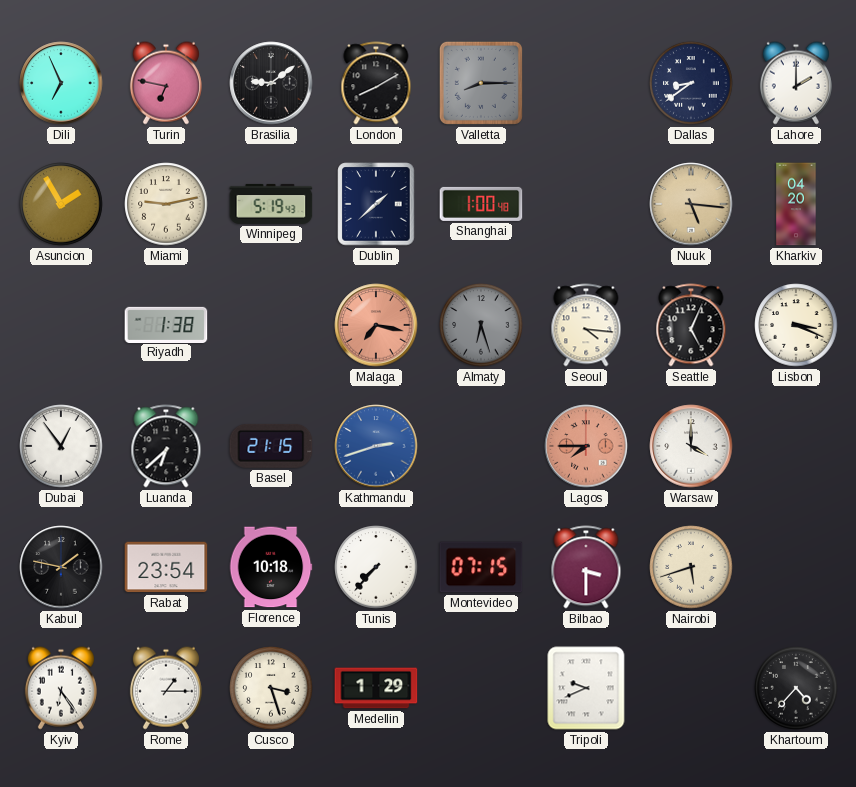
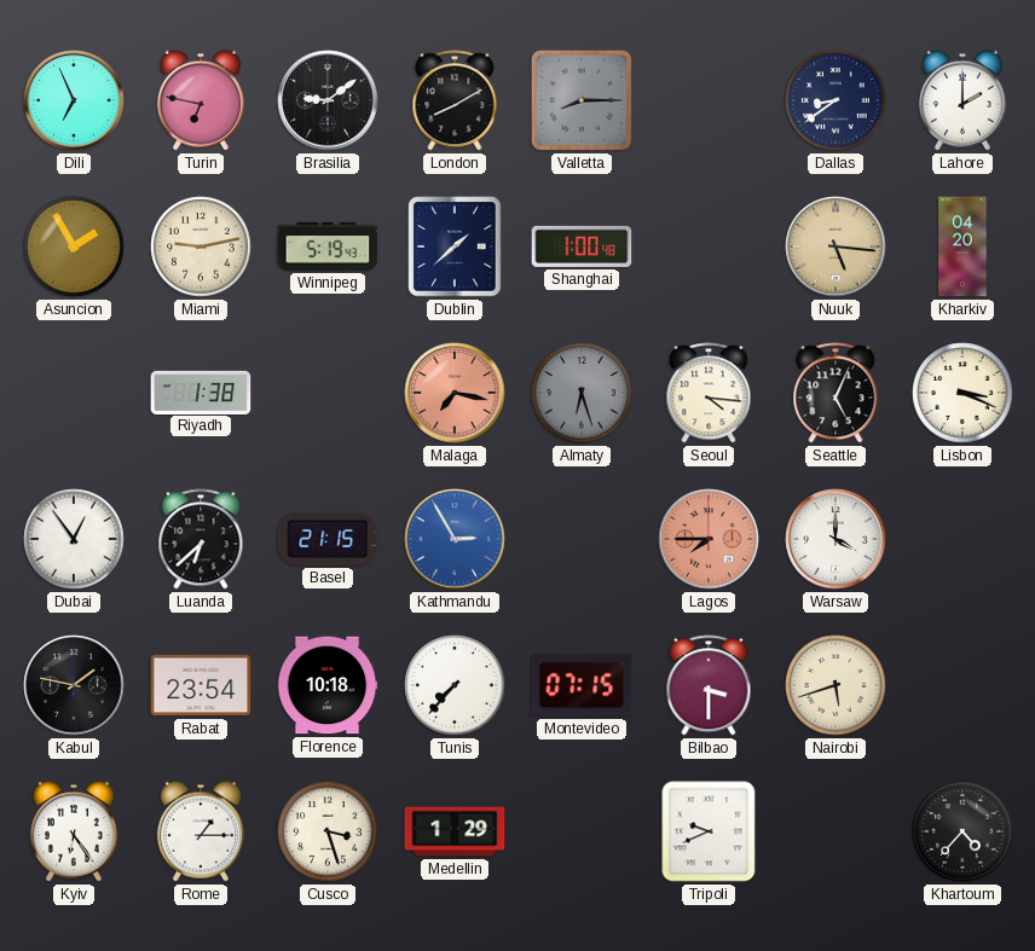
Kathmandu: 2:42 -> 2:55 (455, 539)
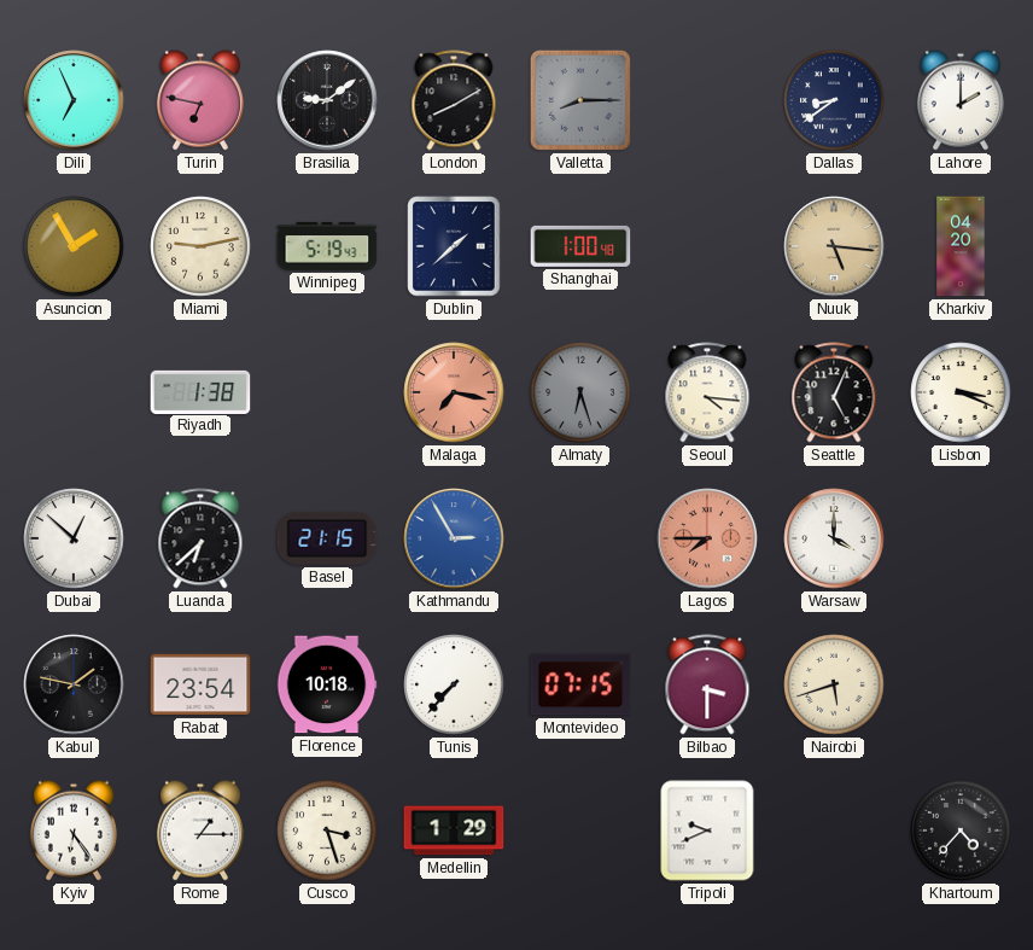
Dubai: 12:54 -> 12:52 (74, 538)
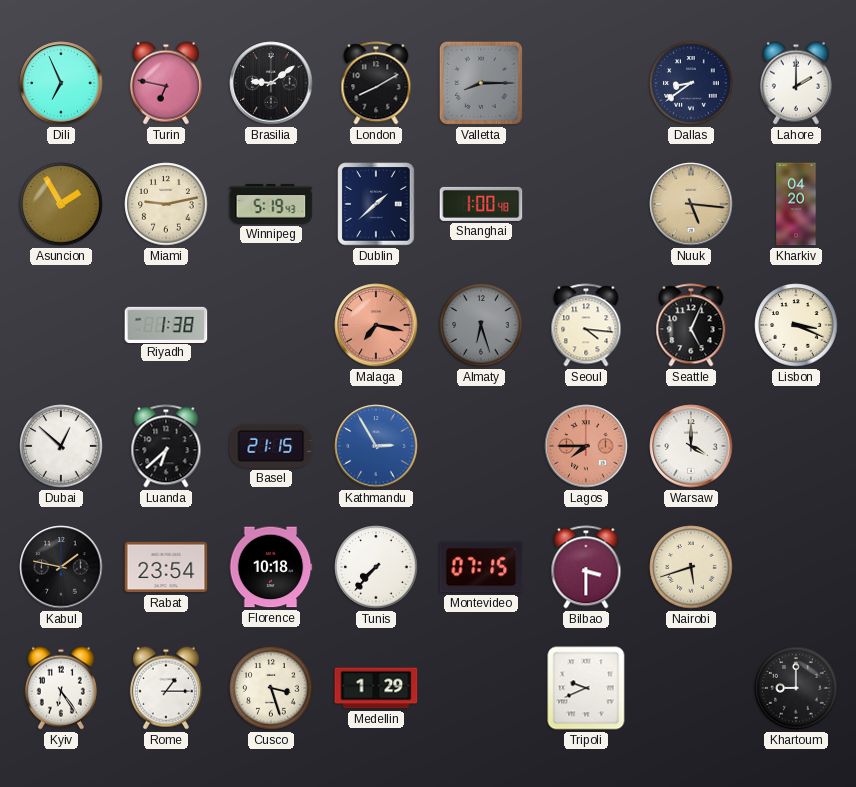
Khartoum: 4:37 -> 9:00 (796, 688)
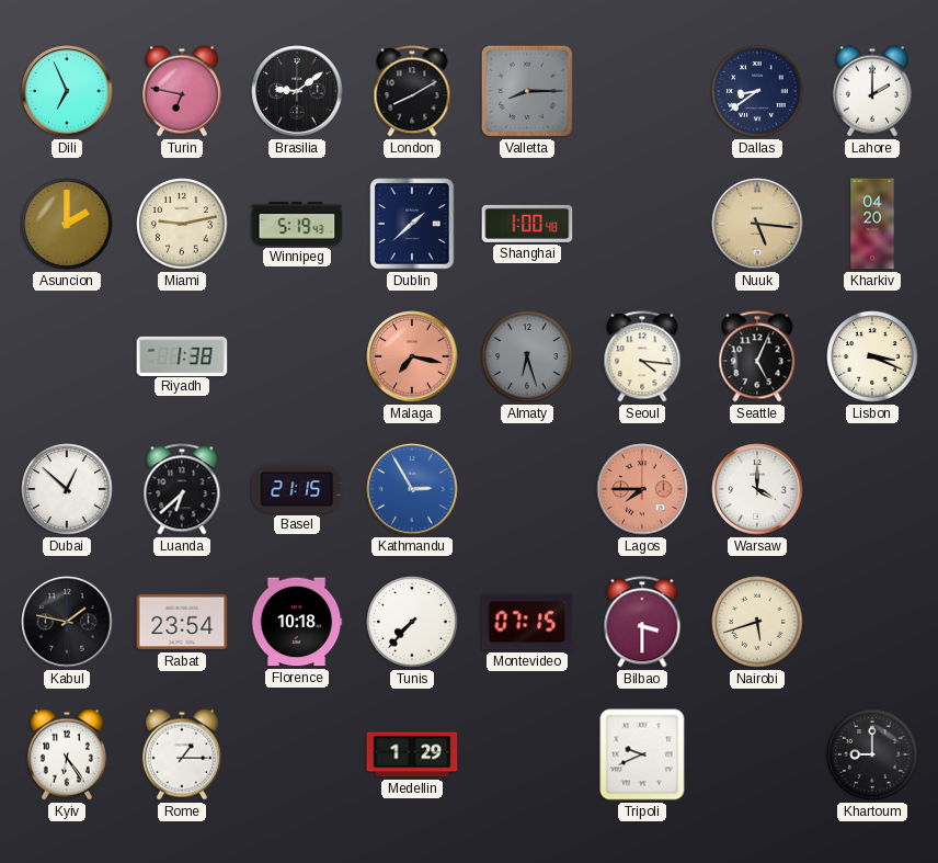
Asuncion: 1:55 -> 2:00 (67, 224)
Cusco: 3:27 -> none (271, 688)
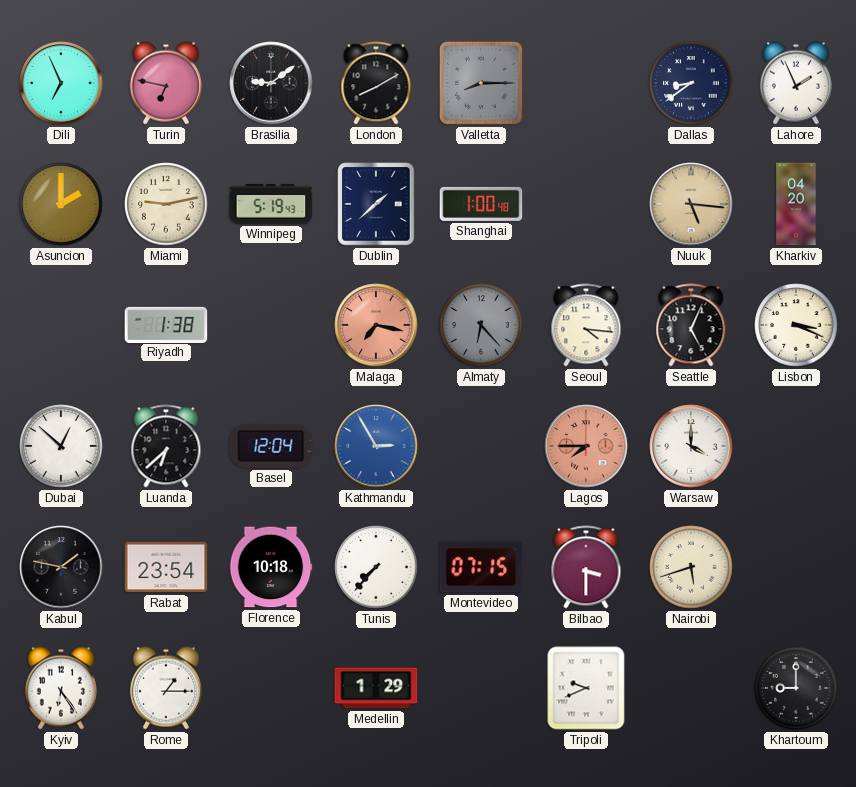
Lahore: 2:00 -> 1:56 (796, 83)
Almaty: 6:27 -> 6:23 (481, 325)
Basel: 21:15 -> 12:04 (271, 446)
